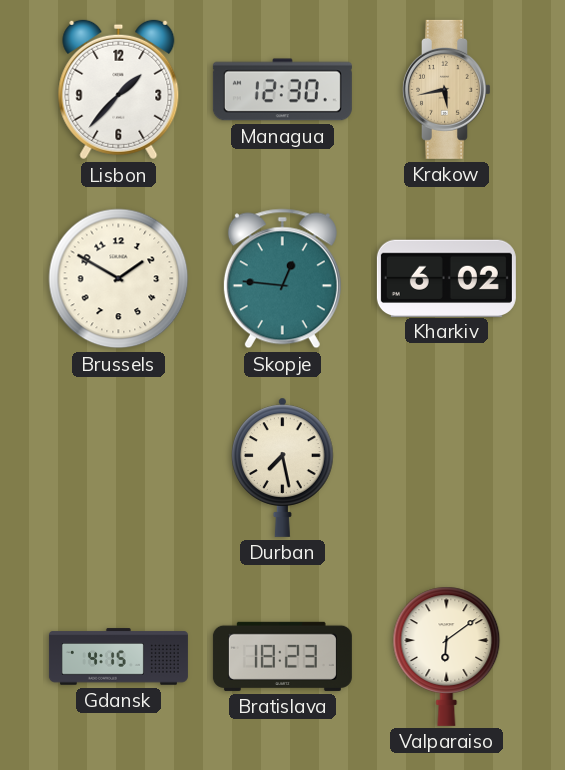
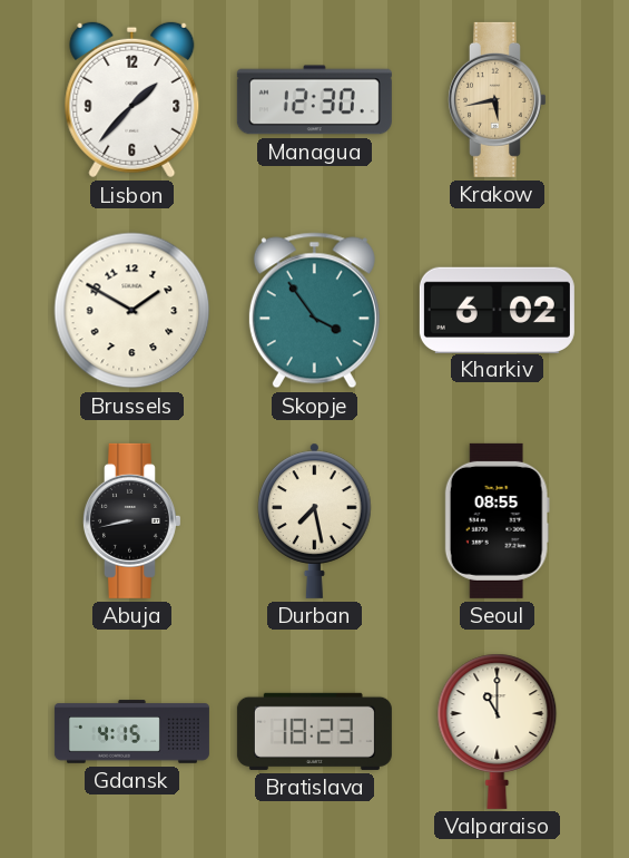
Skopje: 12:46 -> 3:54 (314, 311)
Abuja: none -> 8:43 (131, 520)
Seoul: none -> 08:55 (497, 520)
Valparaiso: 6:09 -> 11:00 (498, 731)
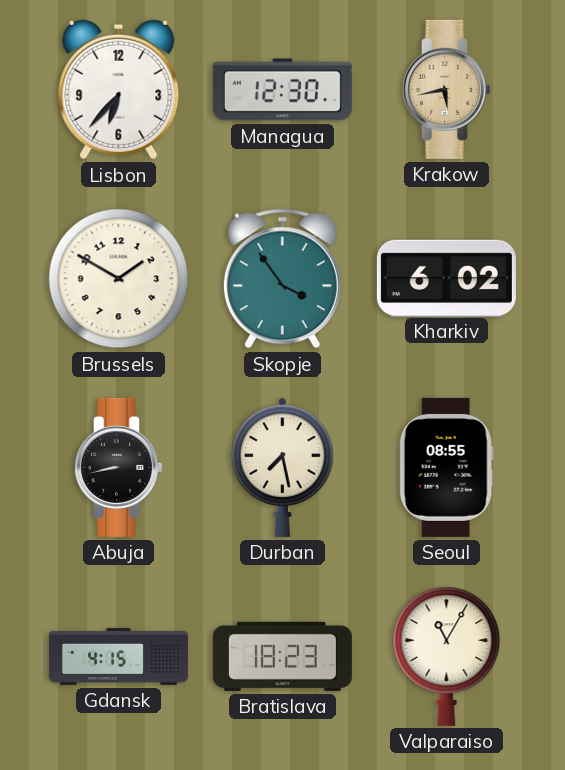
Lisbon: 1:37 -> 6:37 (119, 90)
Valparaiso: 11:00 -> 11:05 (447, 656)
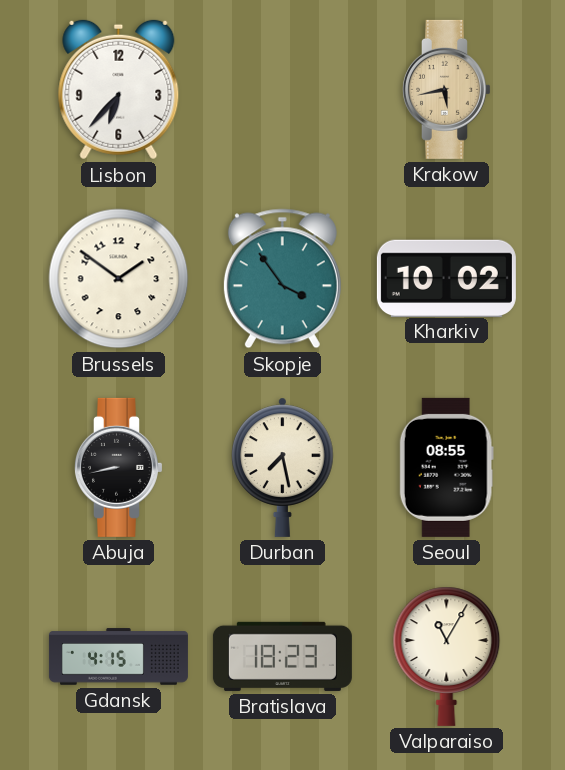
Managua: 12:30 -> none (282, 90)
Brussels: 1:50 -> 1:51 (119, 279)
Kharkiv: 6:02 -> 10:02 (446, 278)
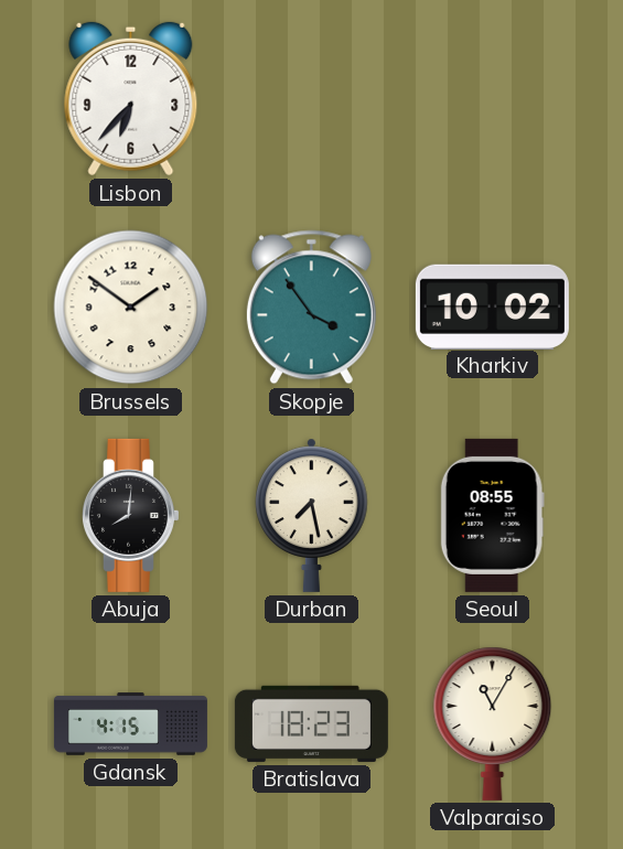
Krakow: 5:43 -> none (446, 89)
Abuja: 8:43 -> 8:01 (130, 515)
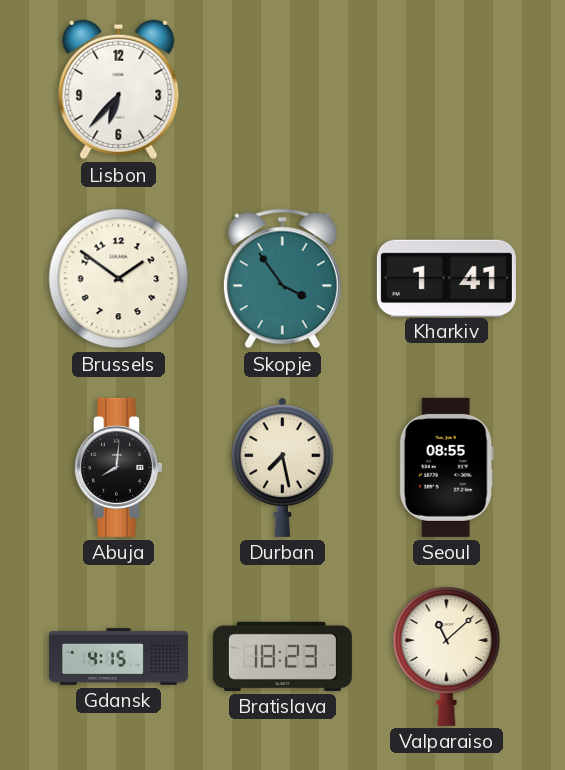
Kharkiv: 10:02 -> 1:41 (446, 278)
Valparaiso: 11:05 -> 11:08 (447, 656)
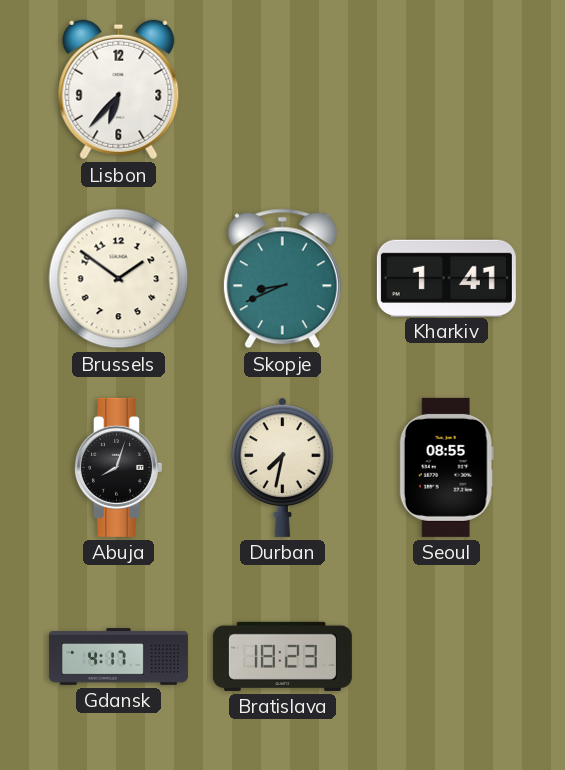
Skopje: 3:54 -> 8:41 (282, 279)
Abuja: 8:01 -> 8:03 (118, 467)
Durban: 7:28 -> 7:32 (283, 467)
Gdansk: 4:15 -> 4:17 (118, 657)
Valparaiso: 11:08 -> none (447, 656)
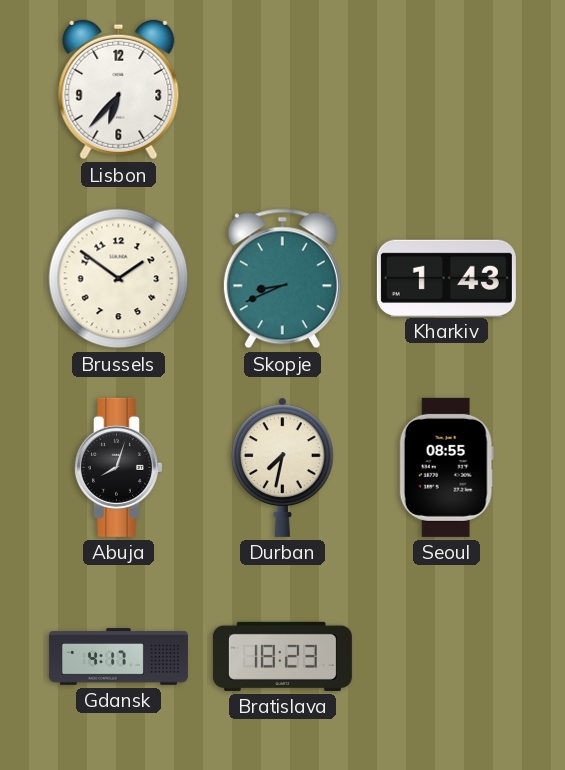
Kharkiv: 1:41 -> 1:43 (446, 278)
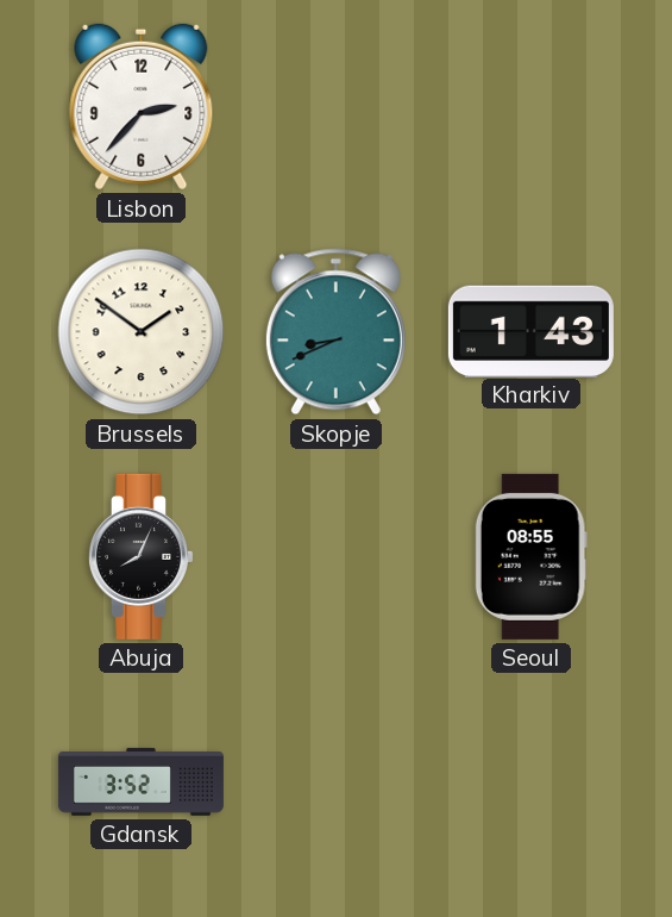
Lisbon: 6:37 -> 2:37 (142, 107)
Abuja: 8:03 -> 8:04 (140, 556)
Durban: 7:32 -> none (283, 467)
Gdansk: 4:17 -> 3:52 (140, 782)
Bratislava: 18:23 -> none (282, 656)
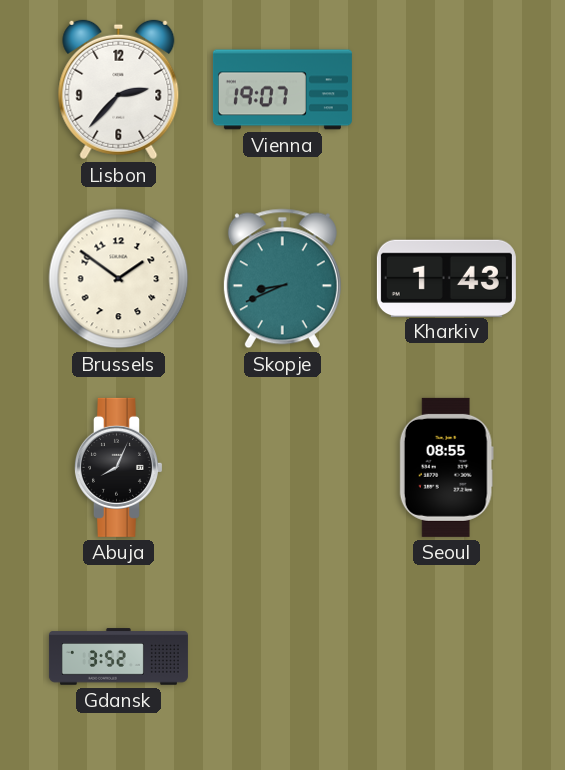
Vienna: none -> 19:07 (282, 90)
